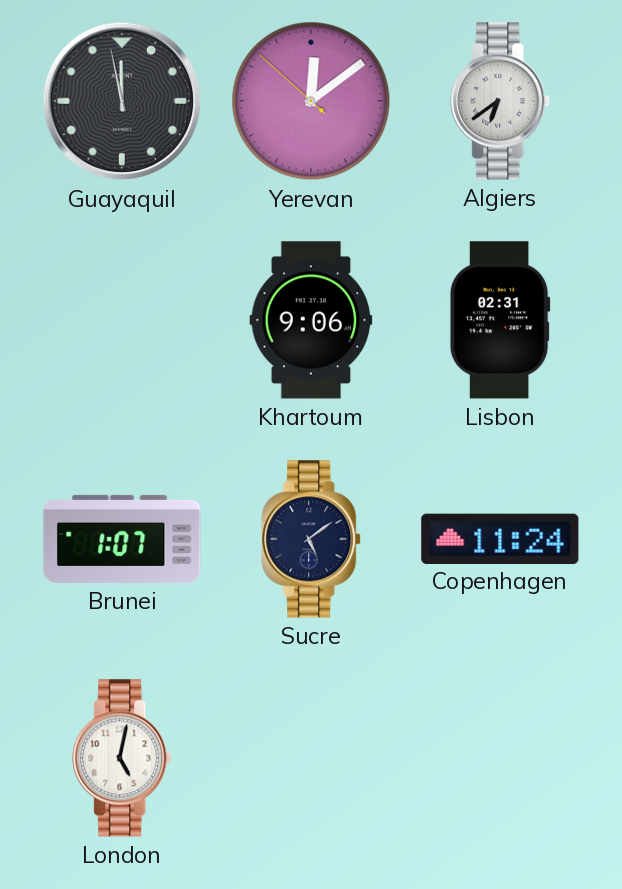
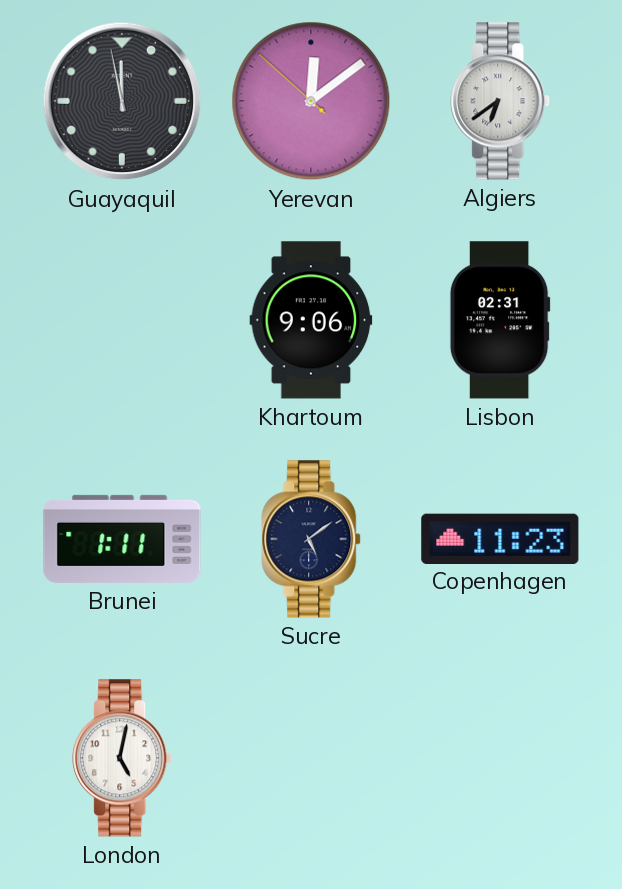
Brunei: 1:07 -> 1:11 (122, 539)
Copenhagen: 11:24 -> 11:23 (500, 538)
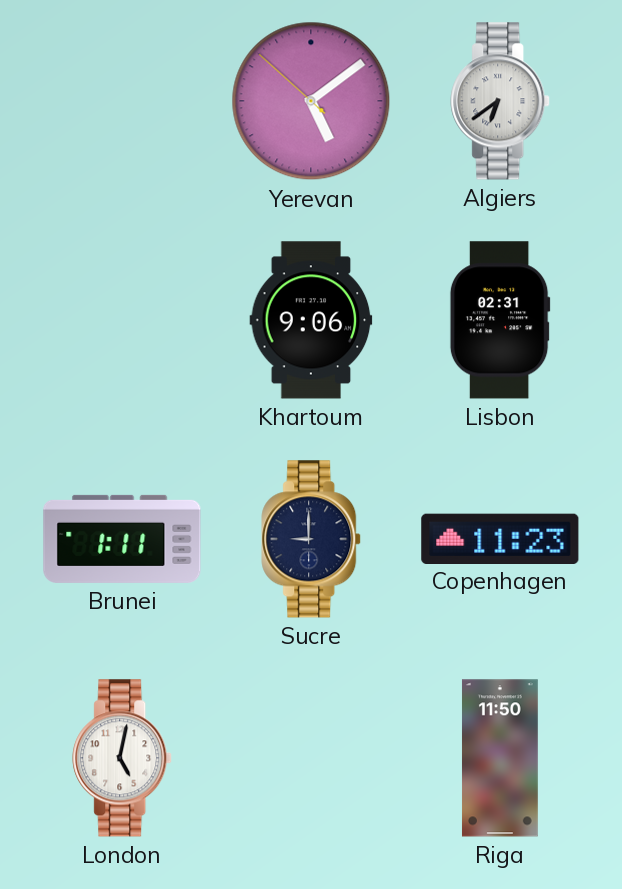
Guayaquil: 11:58 -> none (122, 101)
Yerevan: 12:08 -> 5:08 (311, 101)
Sucre: 5:09 -> 9:00 (312, 539)
Riga: none -> 11:50 (500, 758)
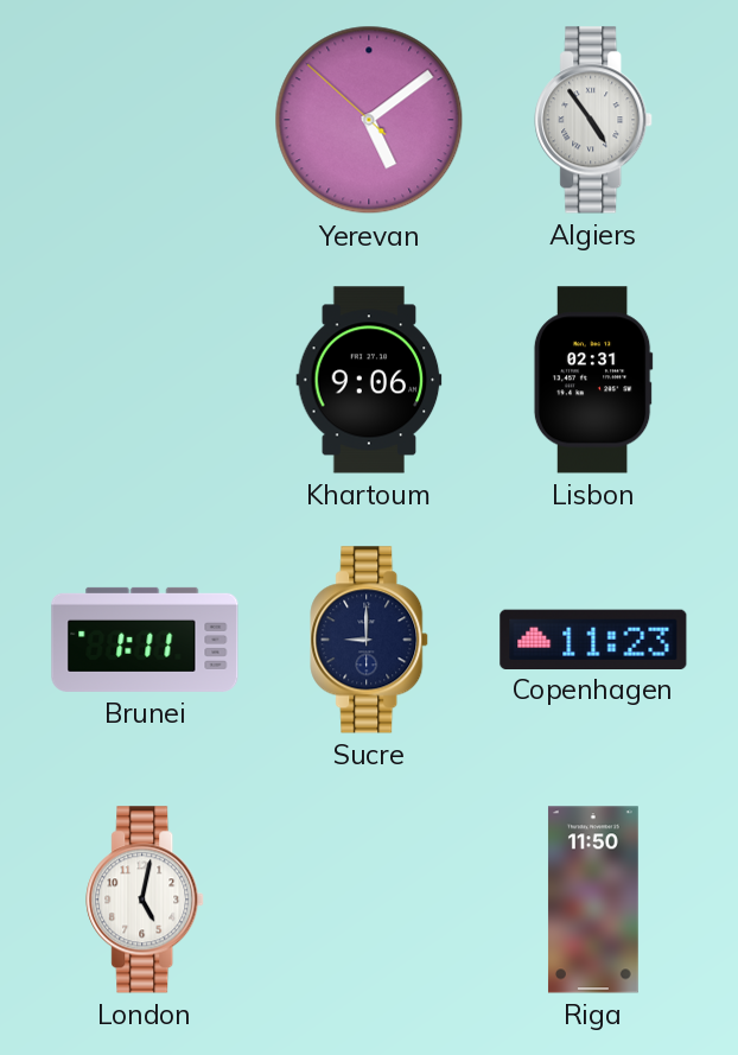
Algiers: 6:39 -> 4:54 (594, 120)
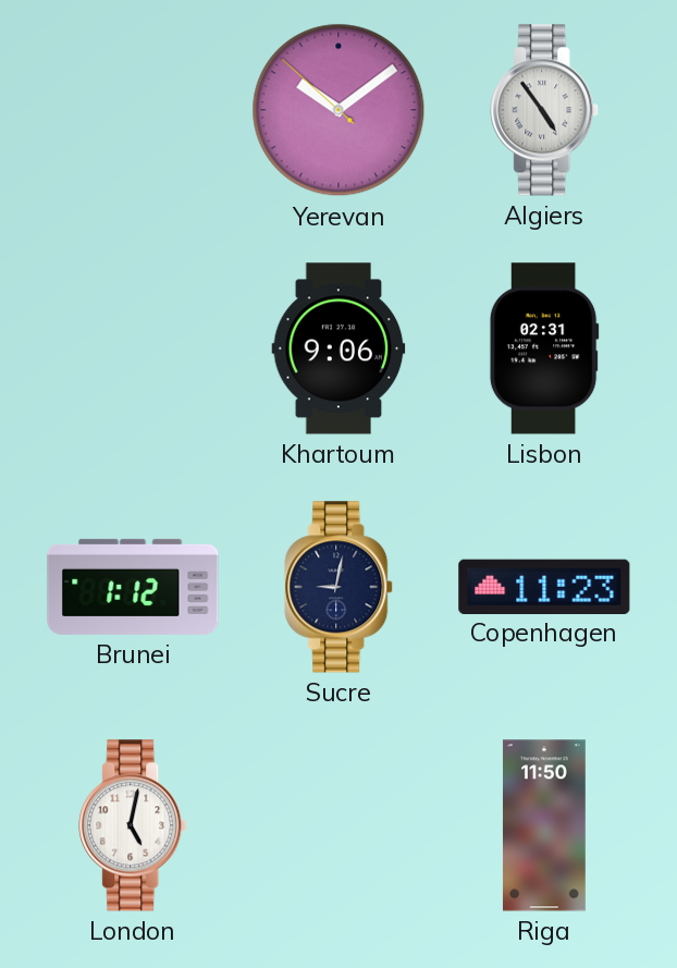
Yerevan: 5:08 -> 10:08 (338, 110)
Brunei: 1:11 -> 1:12 (133, 587)
Sucre: 9:00 -> 9:02 (340, 587)
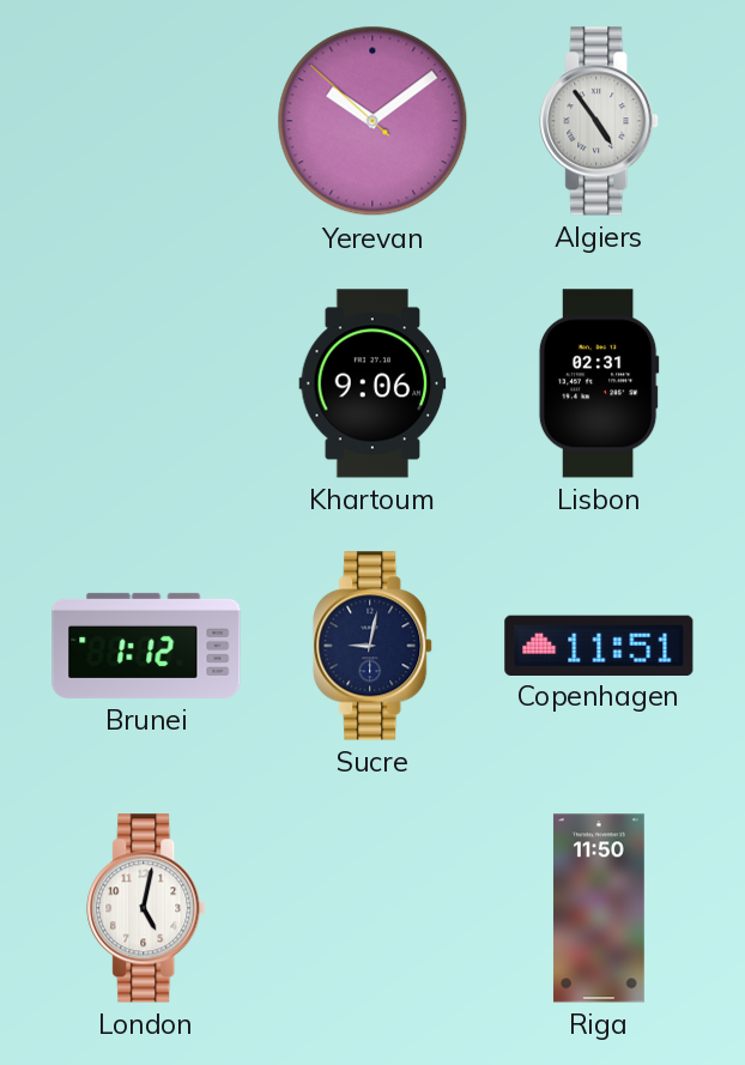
Copenhagen: 11:23 -> 11:51 (599, 645)
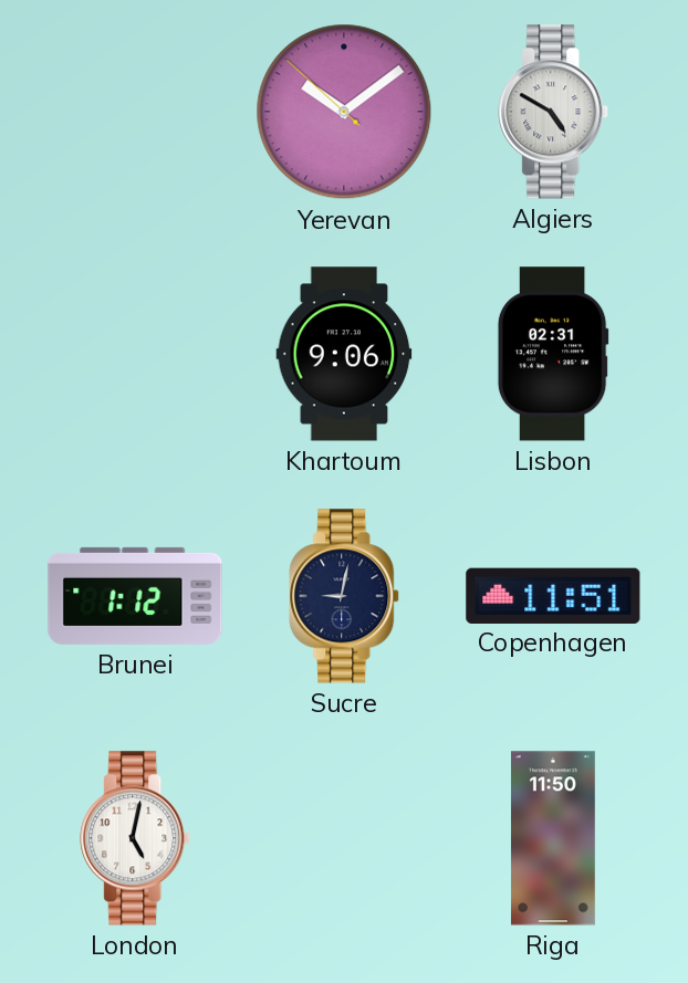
Algiers: 4:54 -> 4:50 (554, 112)
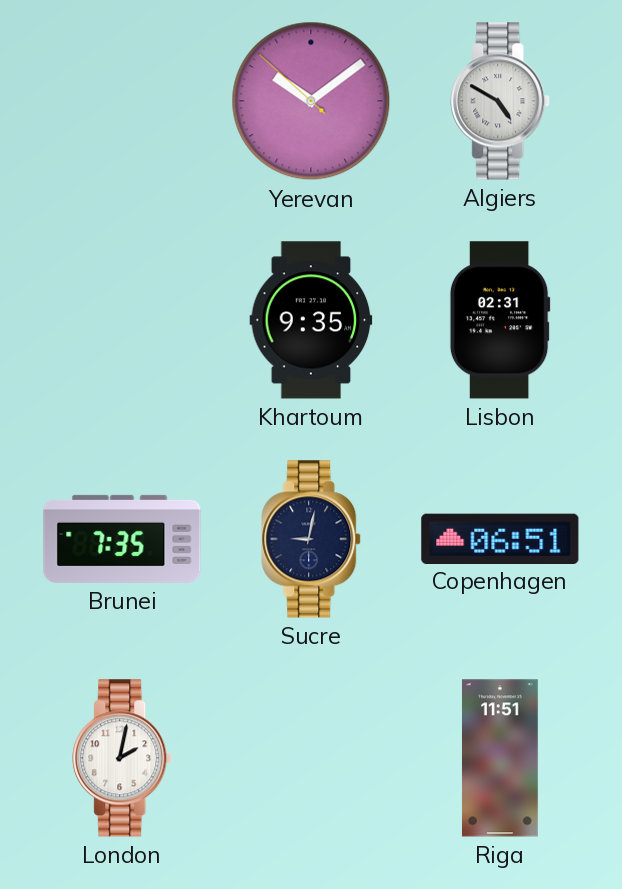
Khartoum: 9:06 -> 9:35 (311, 320)
Brunei: 1:12 -> 7:35 (122, 539)
Copenhagen: 11:51 -> 06:51 (500, 538)
London: 5:02 -> 2:02 (123, 758)
Riga: 11:50 -> 11:51 (500, 758)
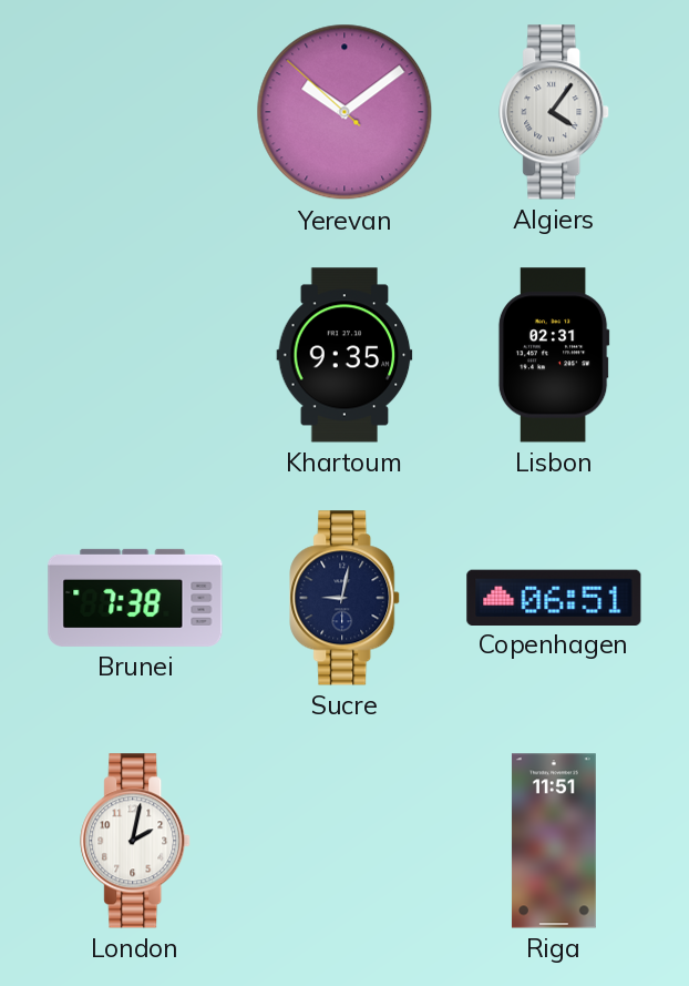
Algiers: 4:50 -> 4:06 (555, 112)
Brunei: 7:35 -> 7:38 (135, 598)
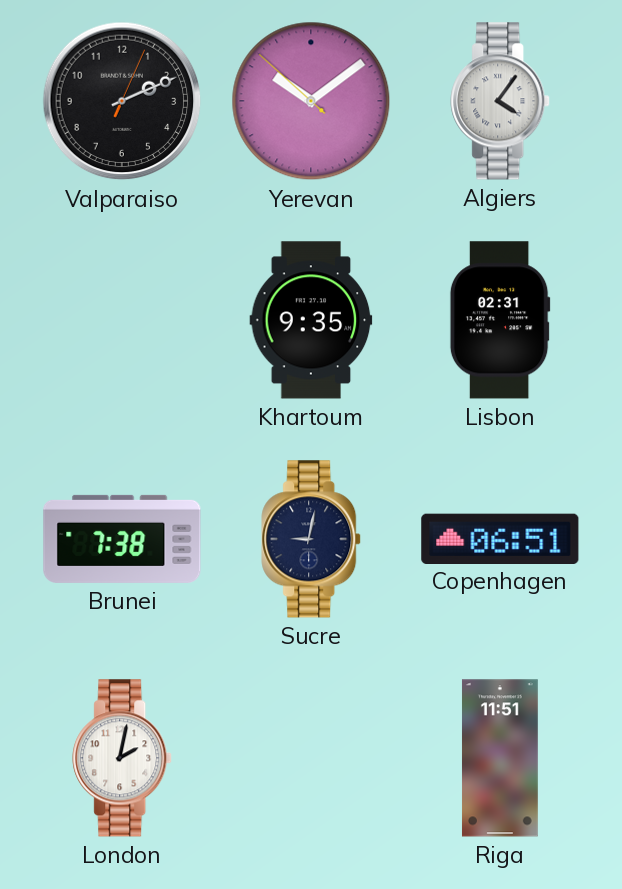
Valparaiso: none -> 2:11 (122, 101)
